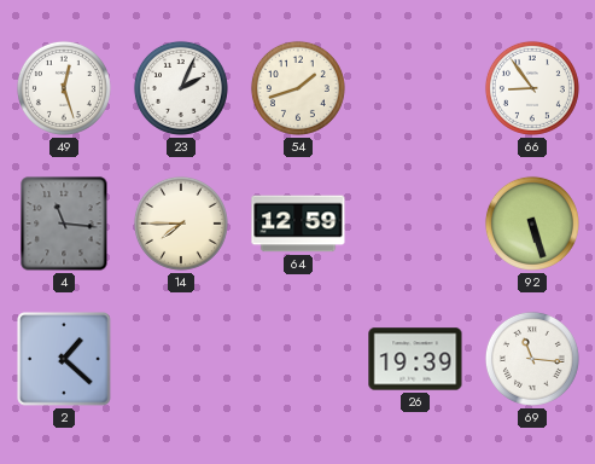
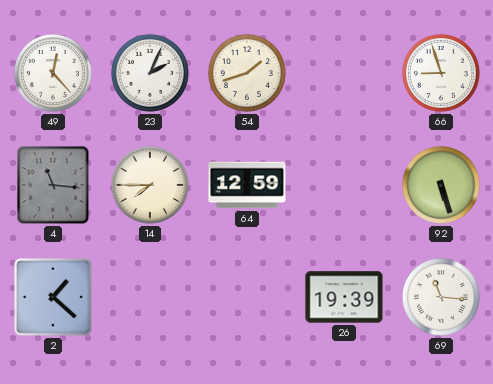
49: 12:27 -> 12:23 (53, 73)
66: 8:54 -> 8:57 (441, 73)
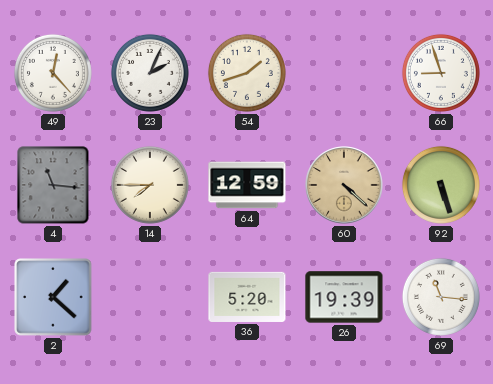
60: none -> 4:22 (344, 185)
36: none -> 5:20 (247, 297)
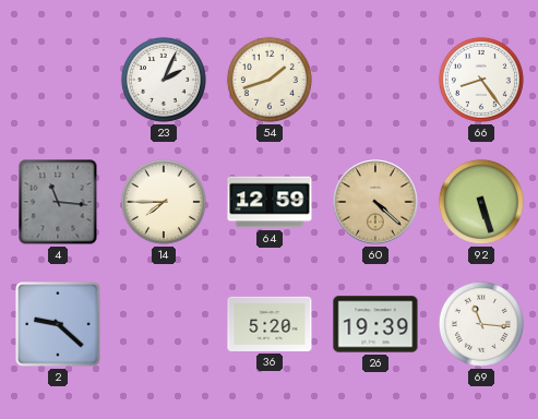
49: 12:23 -> none (53, 73)
66: 8:57 -> 8:24 (481, 80)
2: 1:22 -> 9:22 (58, 324)
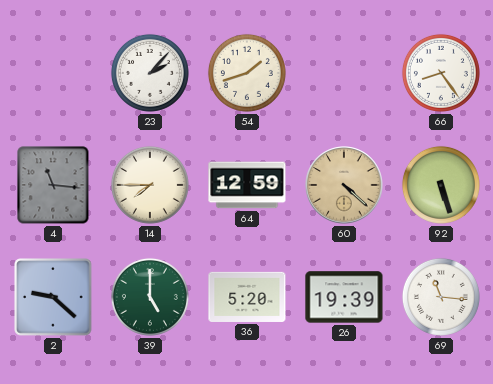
23: 2:04 -> 2:07 (150, 73)
39: none -> 5:00 (150, 297)
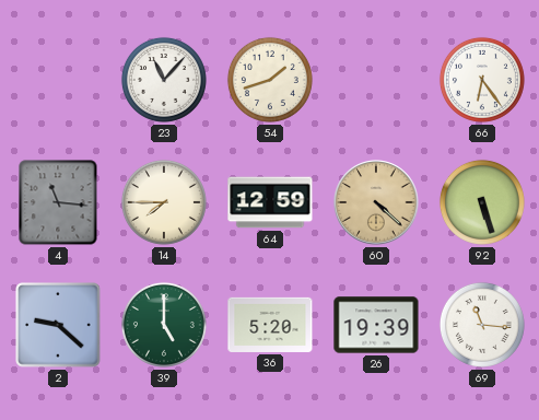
23: 2:07 -> 11:07 (164, 80)
66: 8:24 -> 6:24 (482, 80)
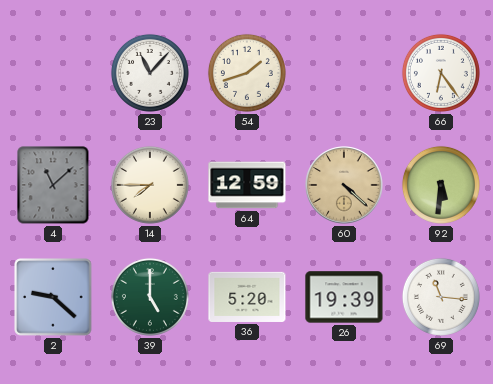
4: 11:16 -> 11:08 (53, 185)
92: 5:27 -> 5:31 (441, 185)
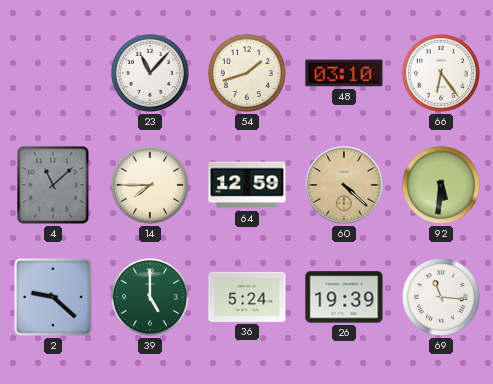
48: none -> 03:10 (344, 73)
36: 5:20 -> 5:24 (247, 297)
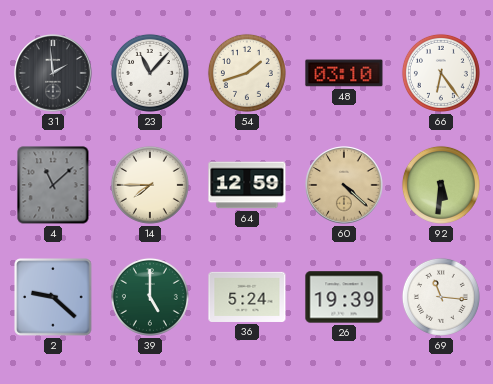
31: none -> 1:59 (53, 73)
